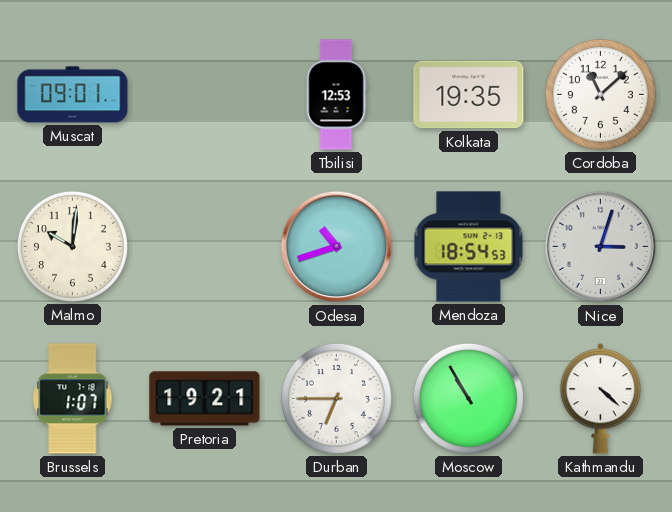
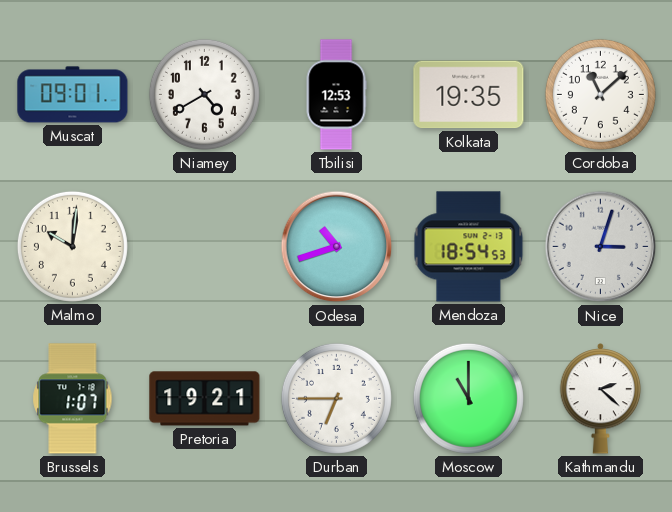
Niamey: none -> 4:40 (204, 94)
Moscow: 10:55 -> 11:00 (468, 398)
Kathmandu: 4:22 -> 2:22 (601, 399)
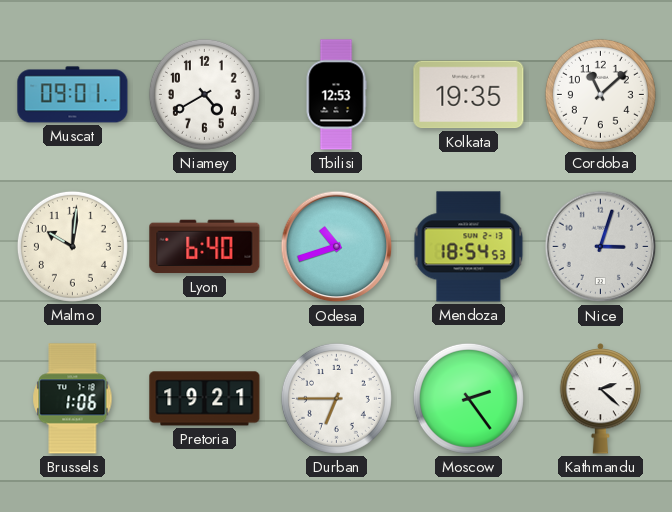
Lyon: none -> 6:40 (205, 247)
Brussels: 1:07 -> 1:06 (73, 399)
Moscow: 11:00 -> 2:24 (468, 398)
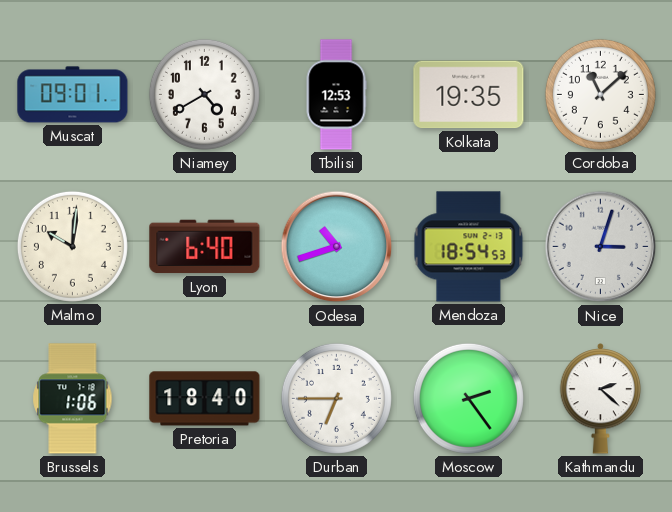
Pretoria: 19:21 -> 18:40 (205, 399)
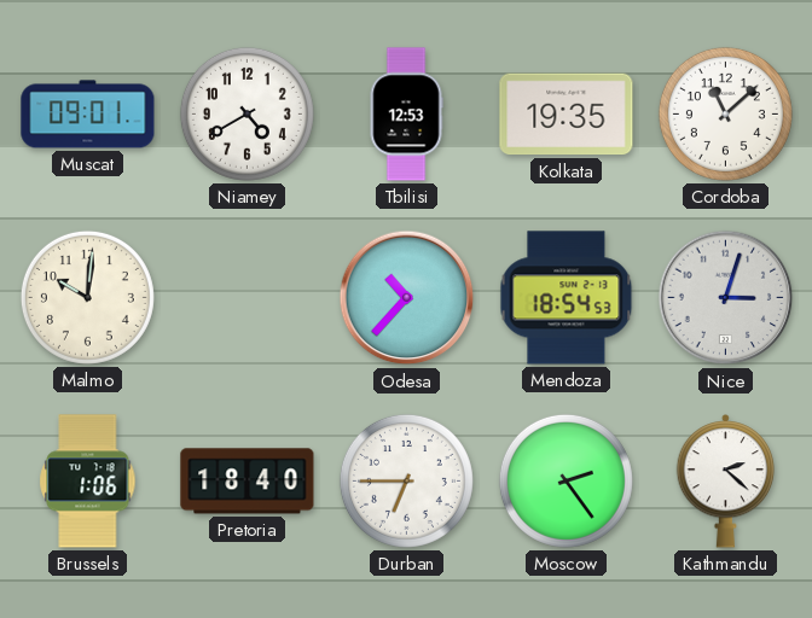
Lyon: 6:40 -> none (205, 247)
Odesa: 10:42 -> 10:37 (407, 298)
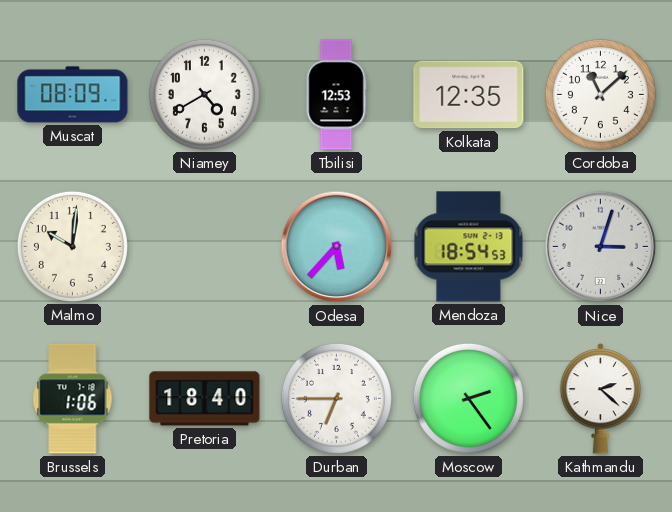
Muscat: 09:01 -> 08:09 (73, 95)
Kolkata: 19:35 -> 12:35 (469, 95)
Odesa: 10:37 -> 5:37 (337, 247)
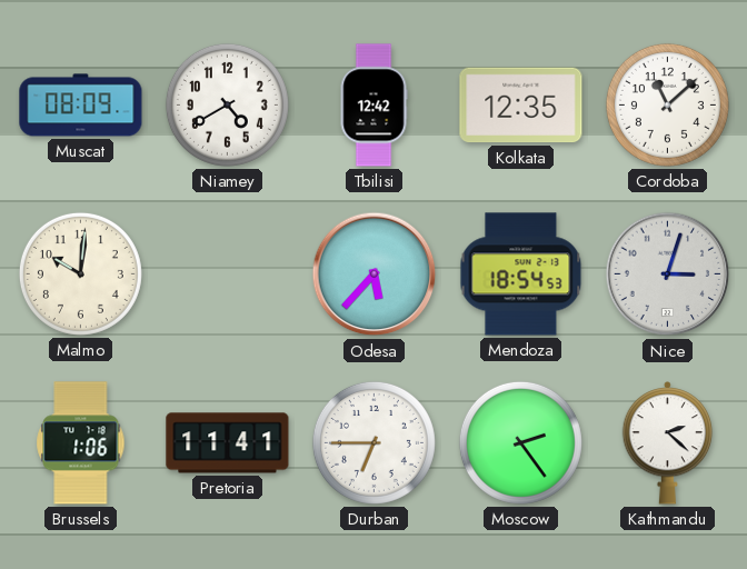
Tbilisi: 12:53 -> 12:42 (373, 106)
Pretoria: 18:40 -> 11:41 (228, 443)
